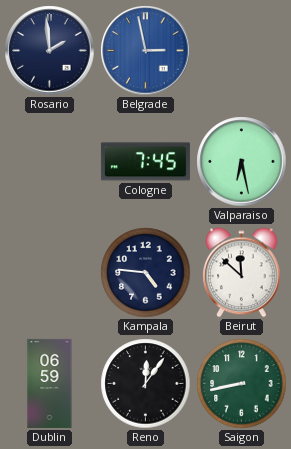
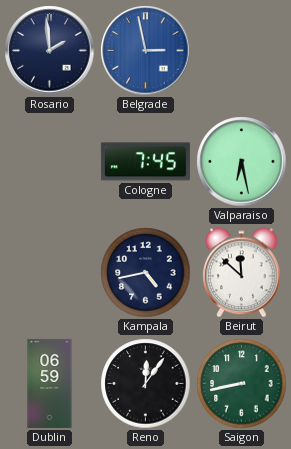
Kampala: 4:46 -> 4:43 (146, 273)
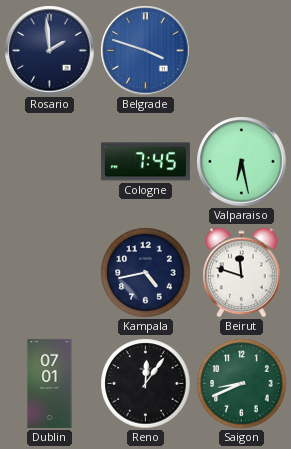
Belgrade: 2:58 -> 3:48 (146, 51)
Beirut: 11:52 -> 11:48 (242, 273)
Dublin: 06:59 -> 07:01 (50, 383)
Saigon: 8:43 -> 8:41 (242, 384)
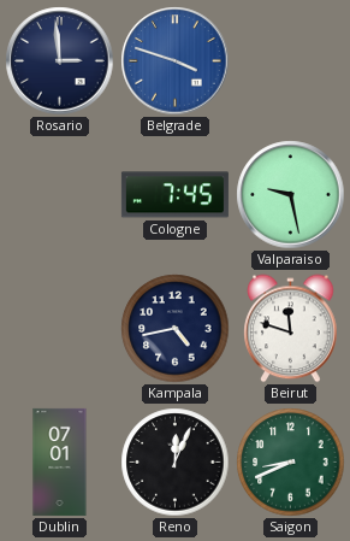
Rosario: 1:59 -> 2:59 (60, 61)
Valparaiso: 6:28 -> 9:28 (291, 195)
Reno: 12:06 -> 12:04 (176, 463)
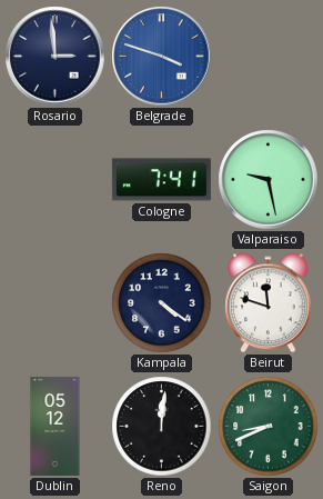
Cologne: 7:45 -> 7:41 (161, 180)
Kampala: 4:43 -> 4:21 (162, 303)
Dublin: 07:01 -> 05:12 (55, 426)
Reno: 12:04 -> 12:01 (162, 427)
